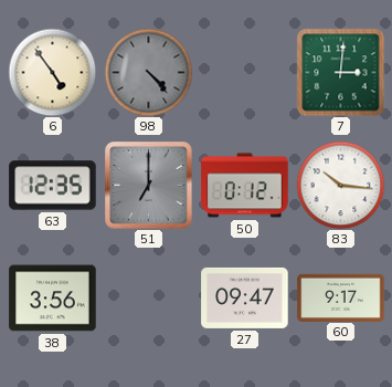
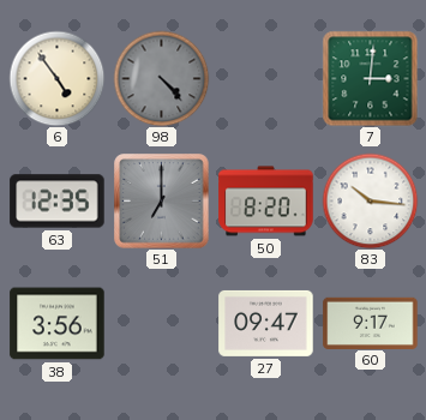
50: 0:12 -> 8:20 (266, 202)
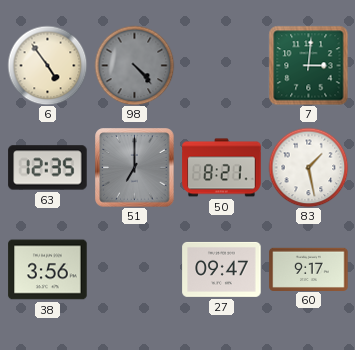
50: 8:20 -> 8:21 (222, 168)
83: 10:16 -> 1:28 (308, 167)
